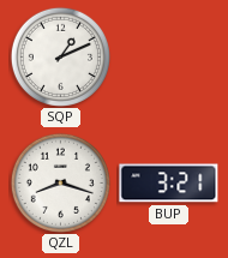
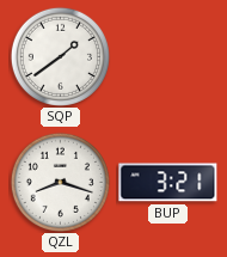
SQP: 1:11 -> 1:39 (60, 56)
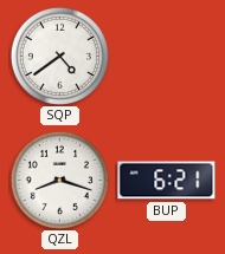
SQP: 1:39 -> 4:39 (59, 56)
BUP: 3:21 -> 6:21 (167, 181)
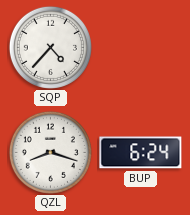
SQP: 4:39 -> 4:37 (50, 47)
BUP: 6:21 -> 6:24 (141, 153)
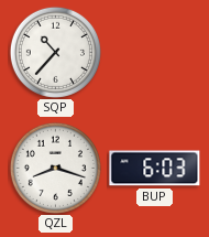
SQP: 4:37 -> 10:37 (55, 52)
BUP: 6:24 -> 6:03 (155, 169)
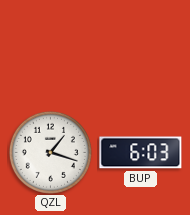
SQP: 10:37 -> none (55, 52)
QZL: 8:18 -> 1:18 (50, 152)
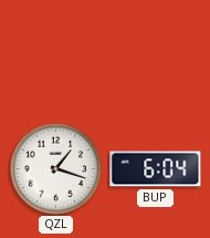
BUP: 6:03 -> 6:04 (156, 169)
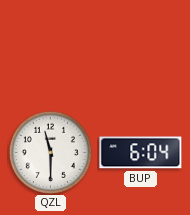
QZL: 1:18 -> 11:30 (50, 152)
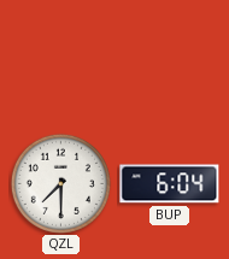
QZL: 11:30 -> 7:30 (60, 183)
